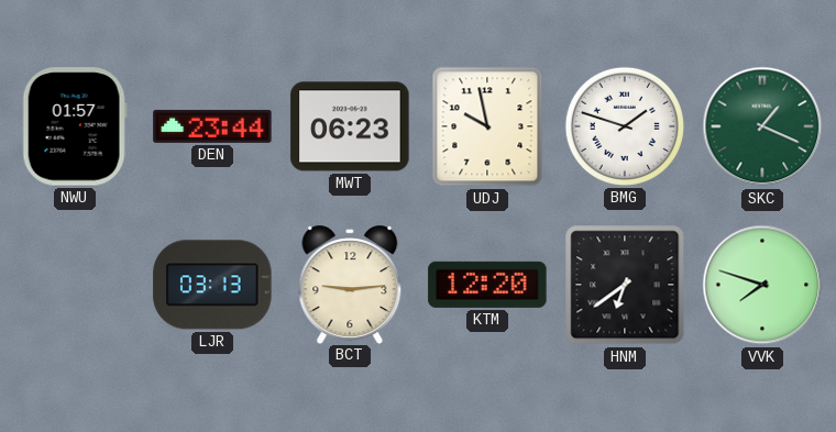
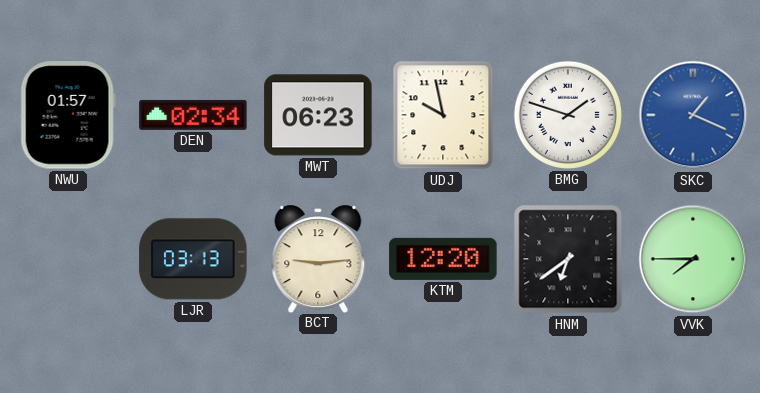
DEN: 23:44 -> 02:34 (193, 115)
SKC dial: green -> blue (693, 115)
VVK: 7:48 -> 7:45 (693, 259)
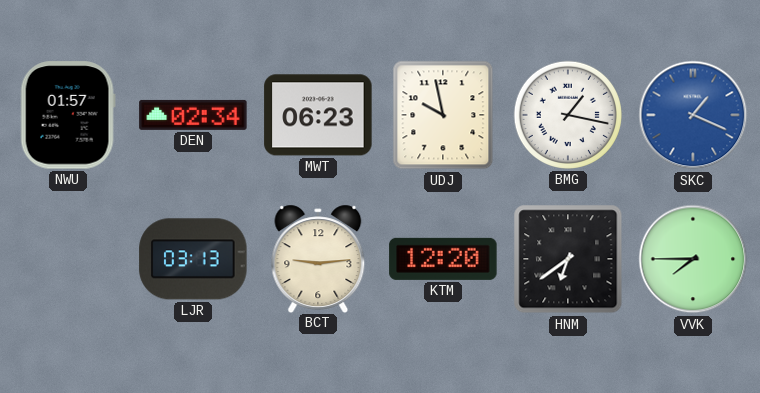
BMG: 1:48 -> 1:17 (568, 115)
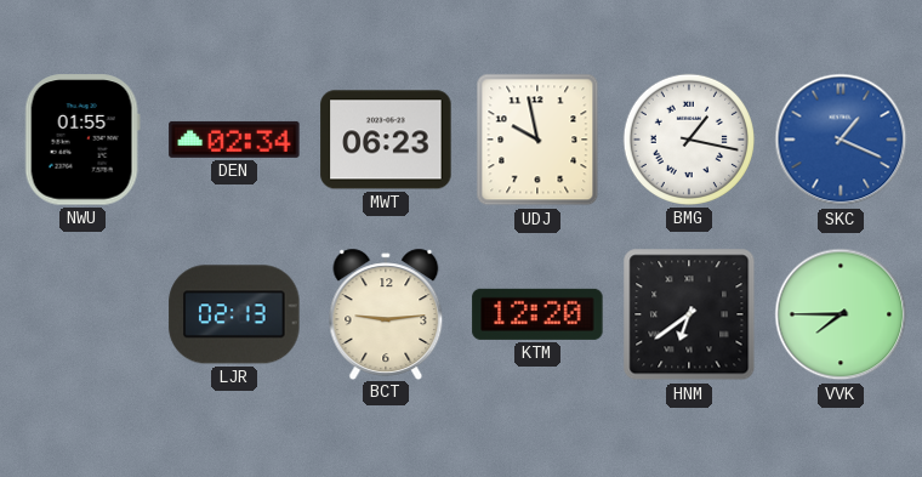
NWU: 01:57 -> 01:55 (82, 140)
LJR: 03:13 -> 02:13 (234, 314)
